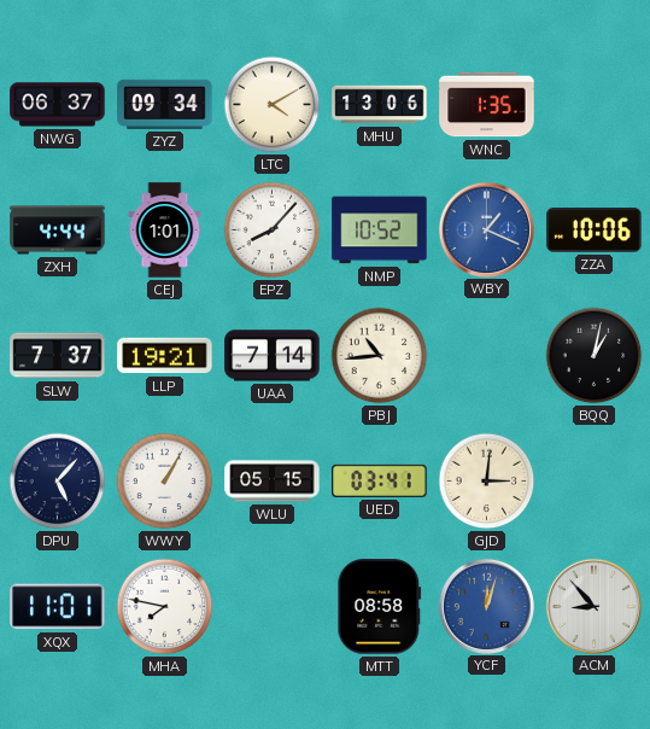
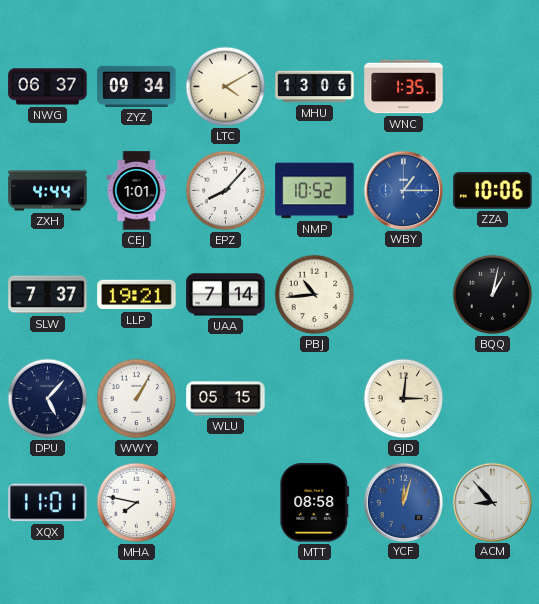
WBY: 1:19 -> 1:15 (403, 190)
UED: 03:41 -> none (380, 480)
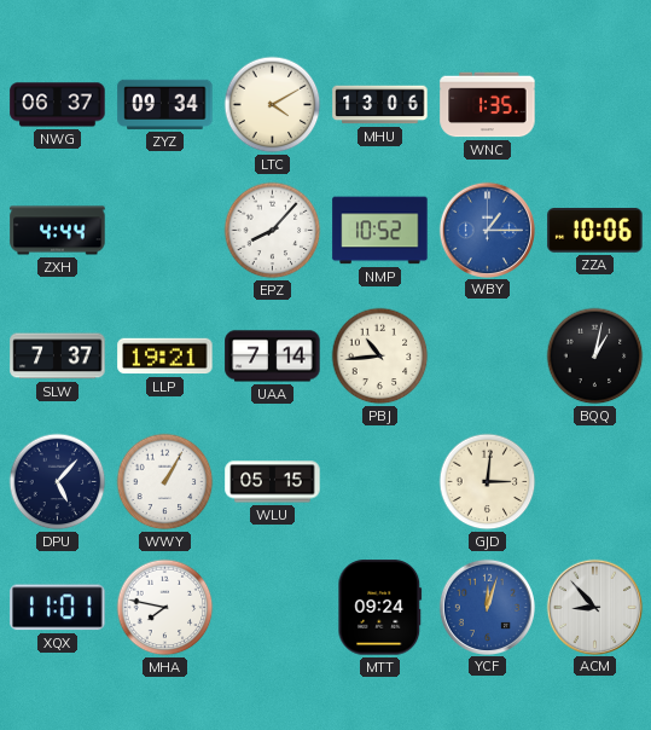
CEJ: 1:01 -> none (137, 191)
MTT: 08:58 -> 09:24 (380, 608)
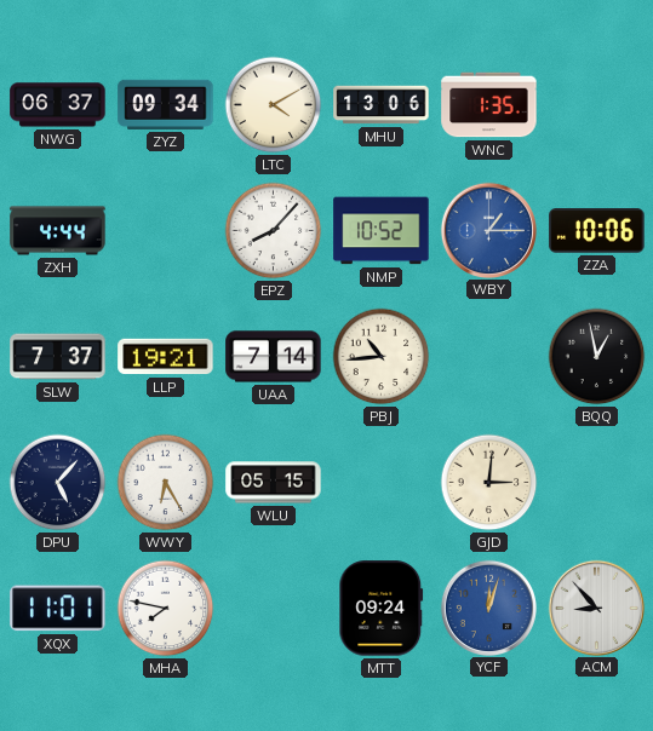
BQQ: 1:02 -> 12:58 (597, 357)
WWY: 1:05 -> 6:25 (166, 483)
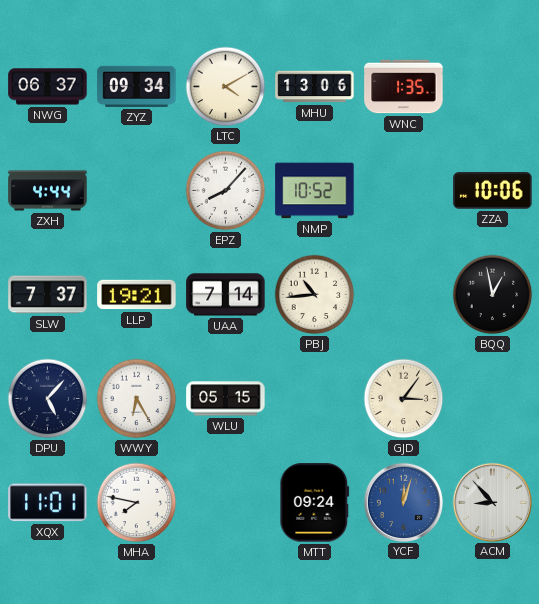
WBY: 1:15 -> none (488, 230)
GJD: 3:01 -> 3:06 (404, 399)
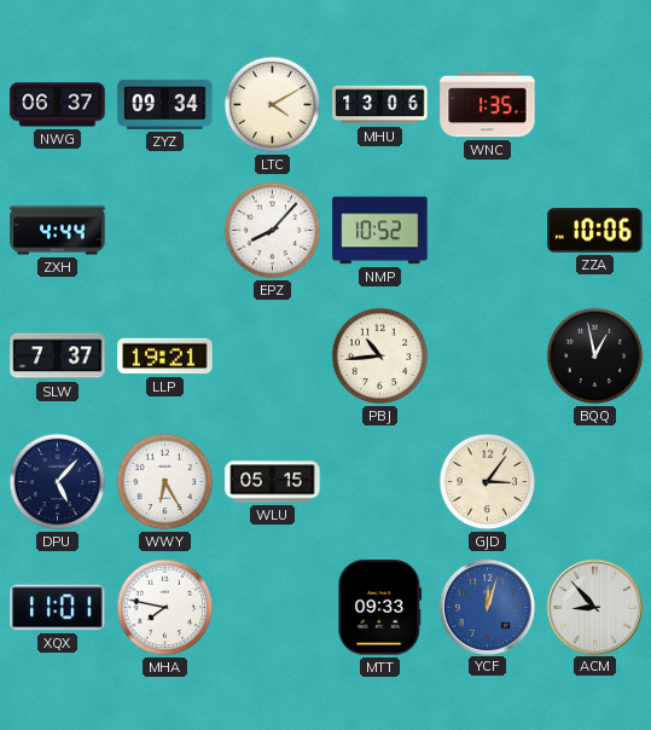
UAA: 7:14 -> none (226, 295)
MTT: 09:24 -> 09:33 (380, 608)
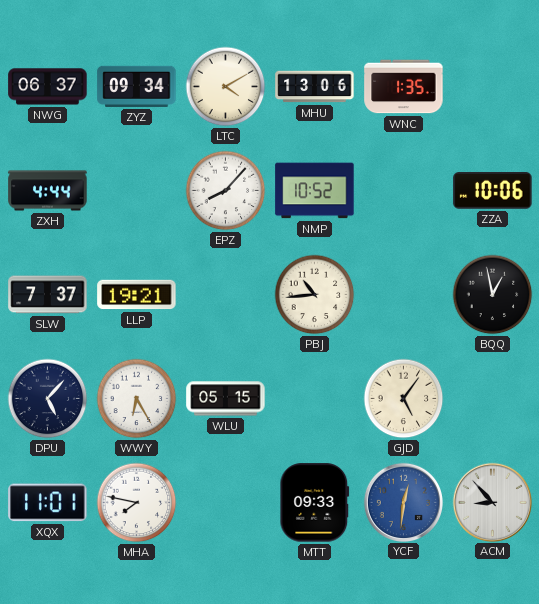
GJD: 3:06 -> 5:06 (404, 399)
YCF: 12:03 -> 12:31 (403, 502)
